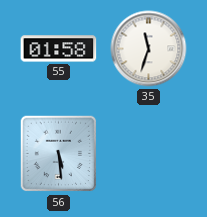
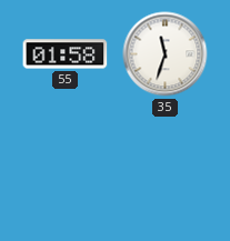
56: 5:29 -> none (59, 154)
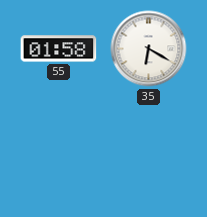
35: 11:33 -> 6:20 (149, 49)
